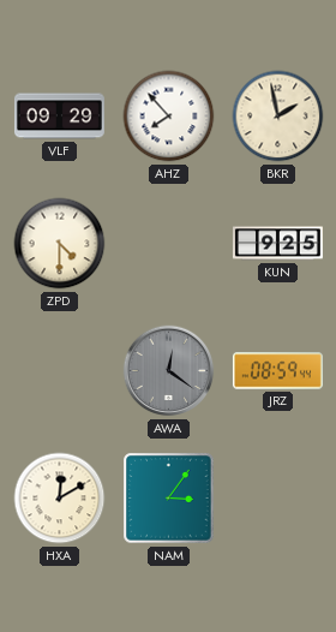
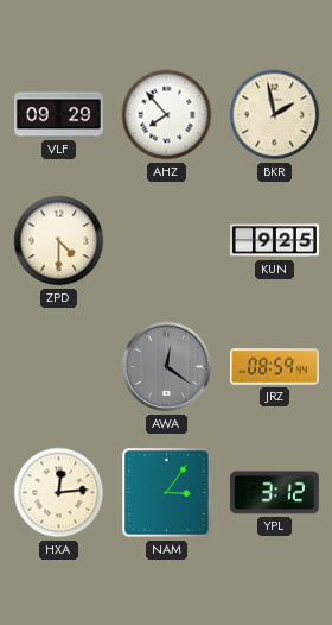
HXA: 12:10 -> 12:14 (59, 493)
YPL: none -> 3:12 (274, 493)
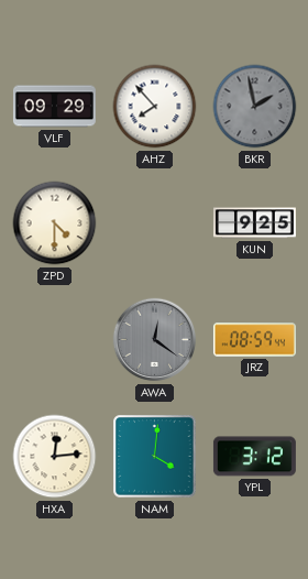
BKR dial: cream -> grey (255, 107)
NAM: 3:06 -> 4:01 (155, 457)
